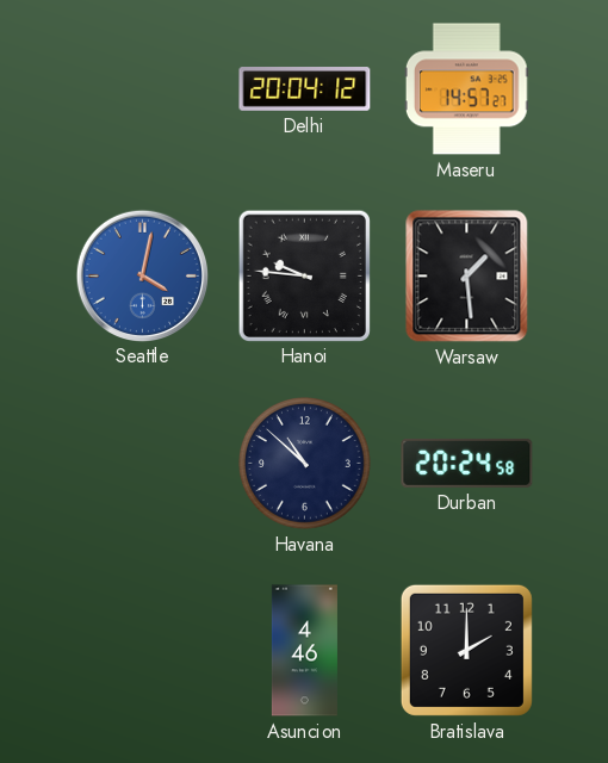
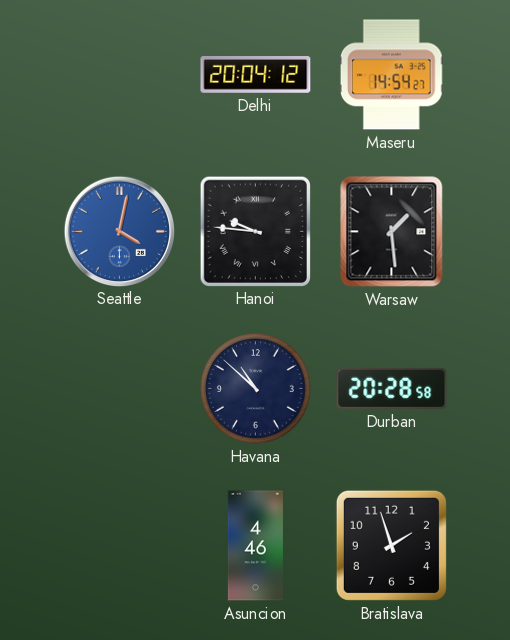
Maseru: 14:57 -> 14:54 (391, 75)
Durban: 20:24 -> 20:28 (392, 388)
Bratislava: 2:00 -> 1:57 (391, 545)
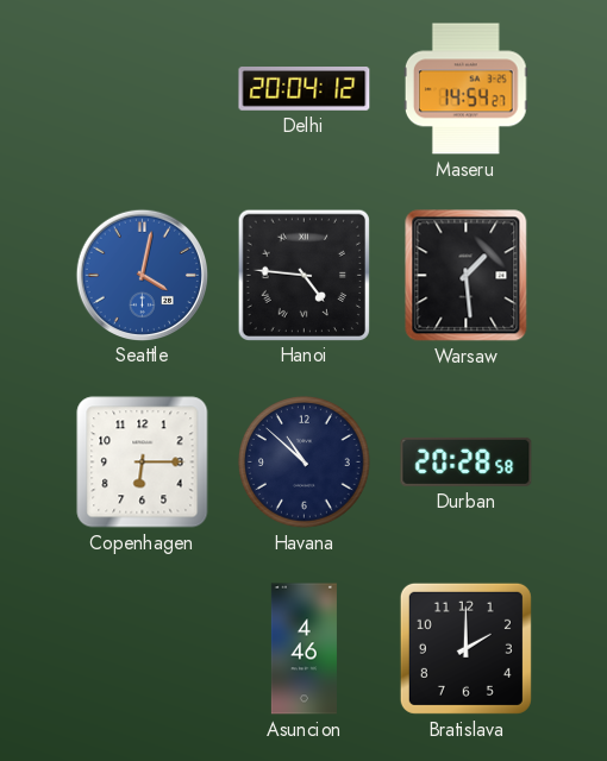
Hanoi: 9:46 -> 4:46 (303, 275)
Copenhagen: none -> 6:15 (143, 463)
Bratislava: 1:57 -> 2:00 (465, 648)
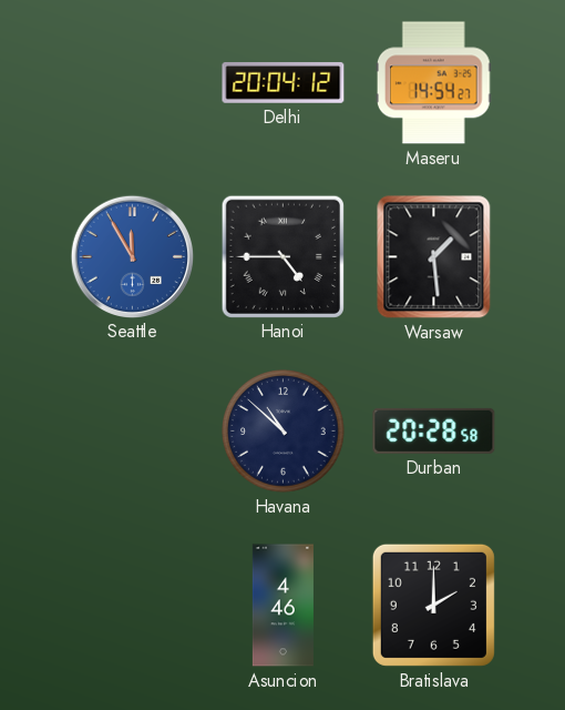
Seattle: 4:02 -> 11:55 (132, 256)
Hanoi: 4:46 -> 4:45 (282, 256)
Copenhagen: 6:15 -> none (143, 463)
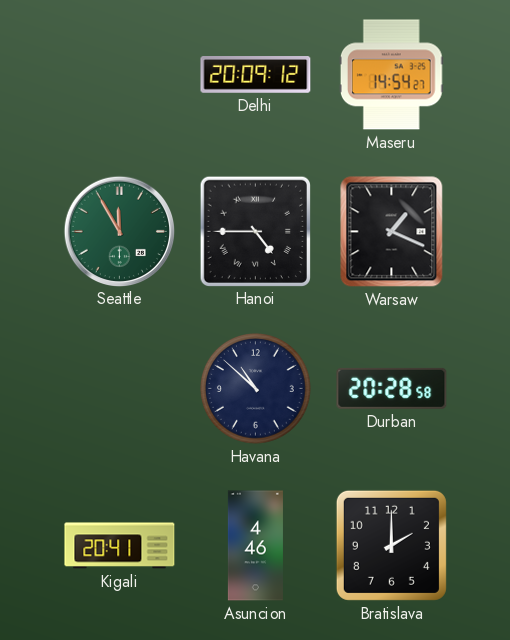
Delhi: 20:04 -> 20:09 (256, 75)
Seattle dial: blue -> green (119, 231)
Warsaw: 1:29 -> 1:19 (392, 232)
Kigali: none -> 20:41 (120, 546)
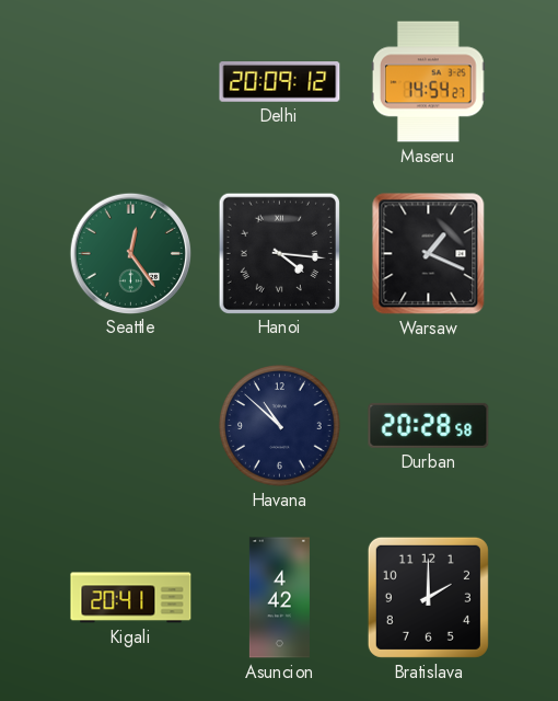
Seattle: 11:55 -> 12:24 (130, 253)
Hanoi: 4:45 -> 4:16 (279, 253)
Asuncion: 4:46 -> 4:42 (279, 598)
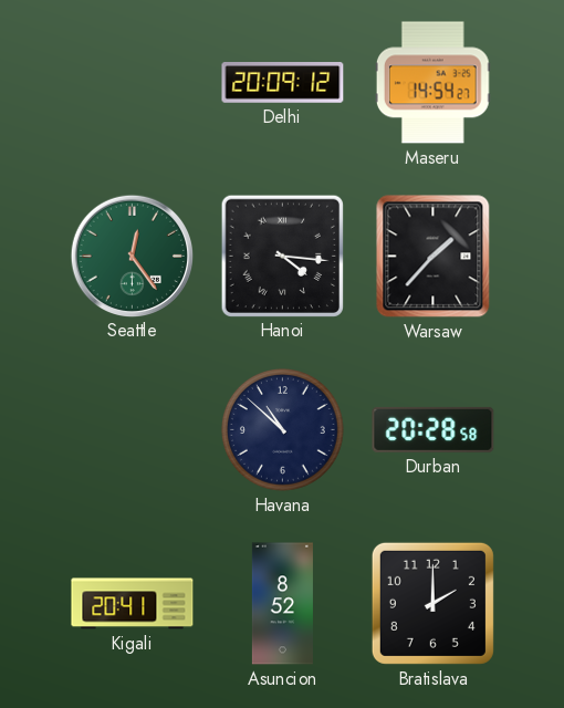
Warsaw: 1:19 -> 1:37 (434, 257)
Asuncion: 4:42 -> 8:52 (282, 604)
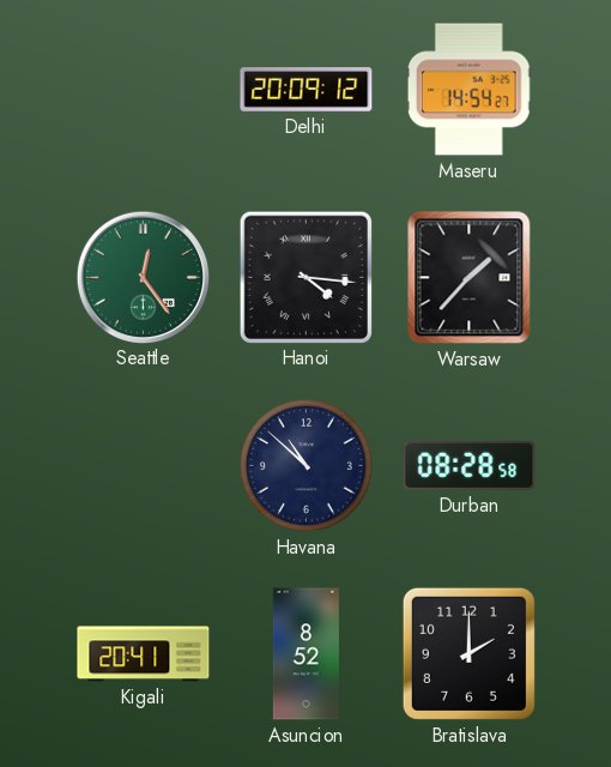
Durban: 20:28 -> 08:28 (470, 465)
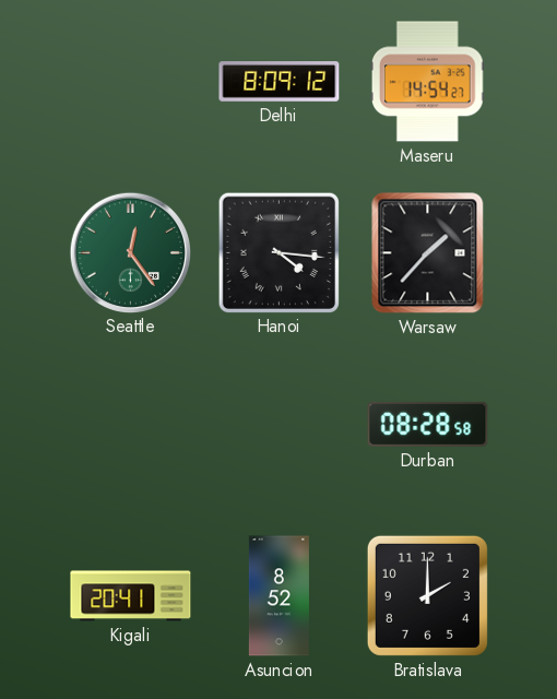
Delhi: 20:09 -> 8:09 (280, 82)
Havana: 10:52 -> none (307, 466)
